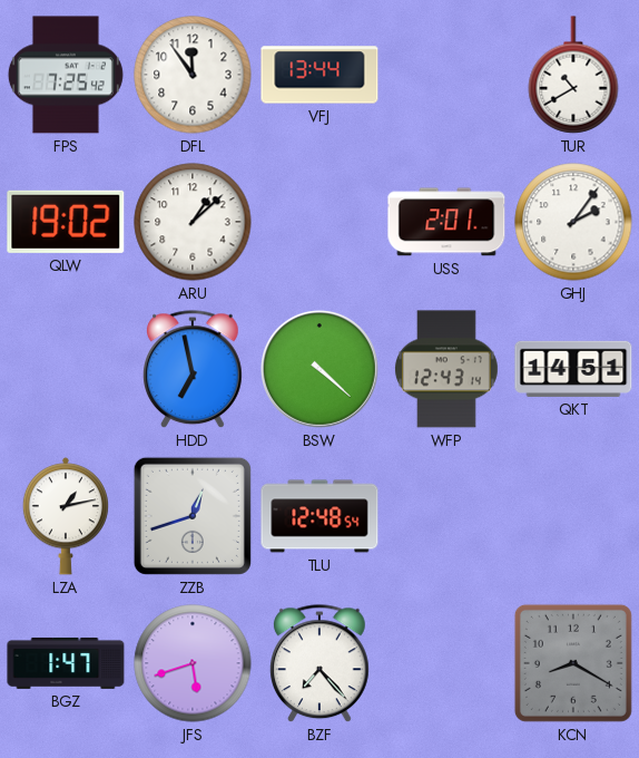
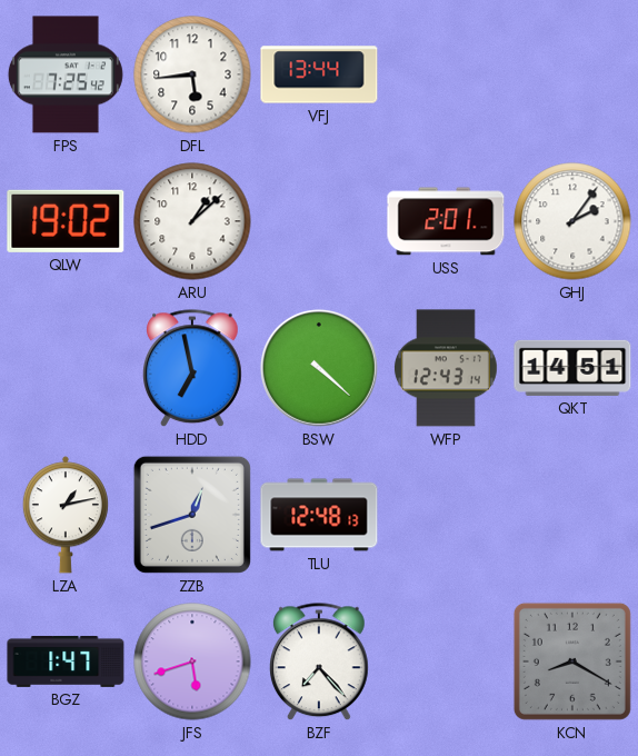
DFL: 11:54 -> 5:44 (192, 74)
TUR: 10:40 -> none (573, 75)
TLU: 12:48:54 -> 12:48:13 (319, 515)
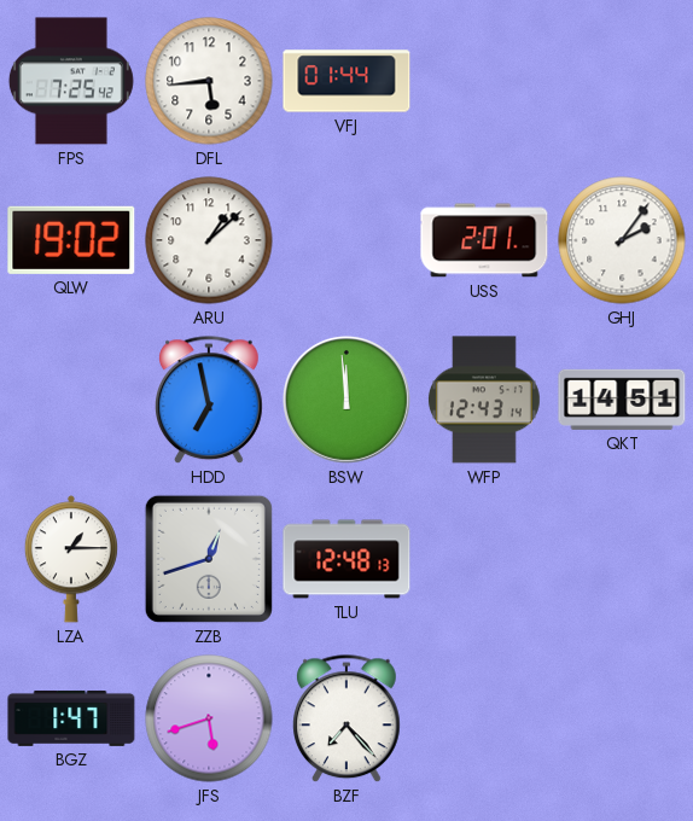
VFJ: 13:44 -> 01:44 (346, 81)
BSW: 4:22 -> 11:59 (346, 400)
LZA: 1:13 -> 1:15 (71, 559)
KCN: 8:20 -> none (572, 661)
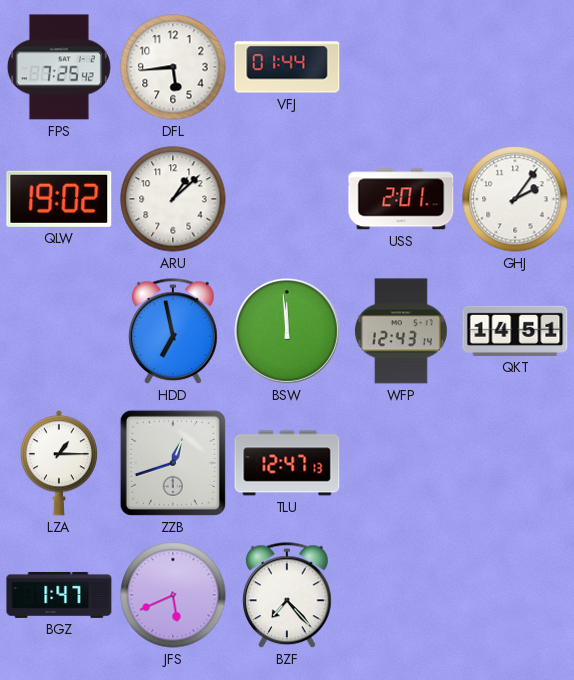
TLU: 12:48 -> 12:47 (287, 463)
JFS: 5:42 -> 5:41 (173, 595)
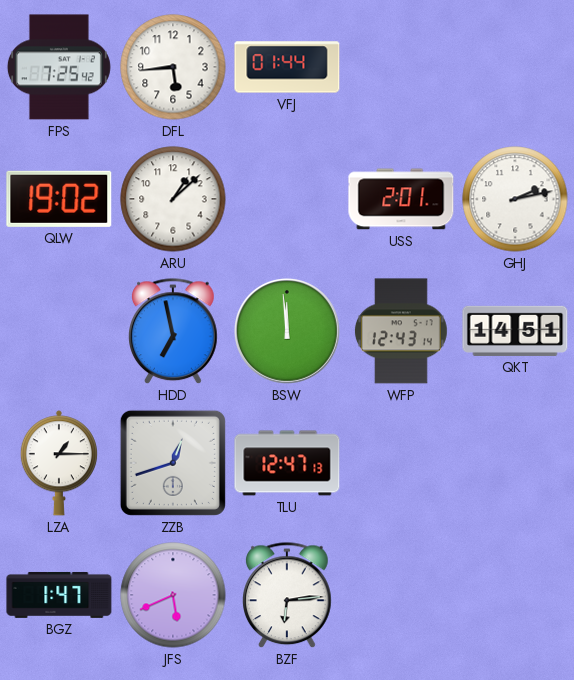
GHJ: 2:06 -> 2:13 (515, 199)
BZF: 7:23 -> 6:14 (288, 596)
